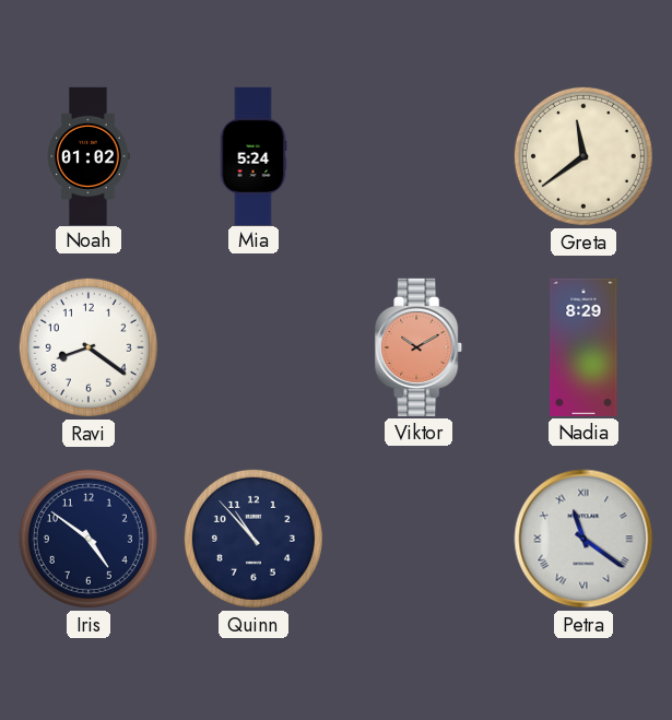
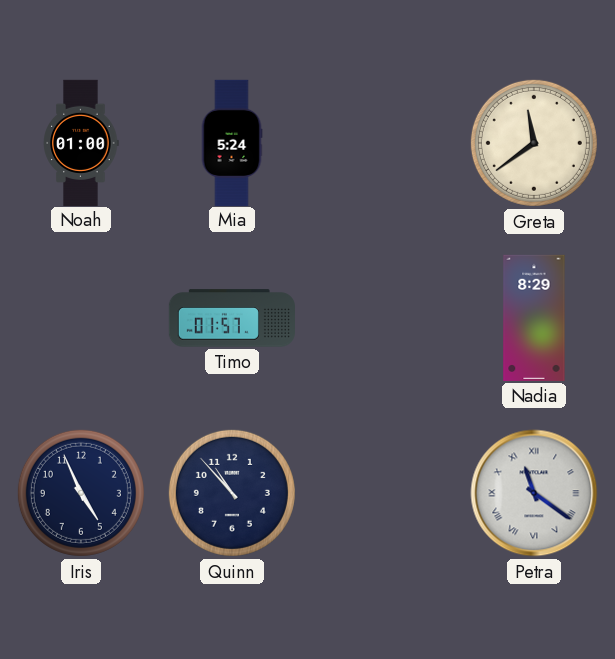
Noah: 01:02 -> 01:00 (81, 142)
Ravi: 8:21 -> none (89, 347)
Timo: none -> 01:57 (231, 318)
Viktor: 10:10 -> none (420, 347)
Iris: 4:51 -> 4:56 (81, 493)
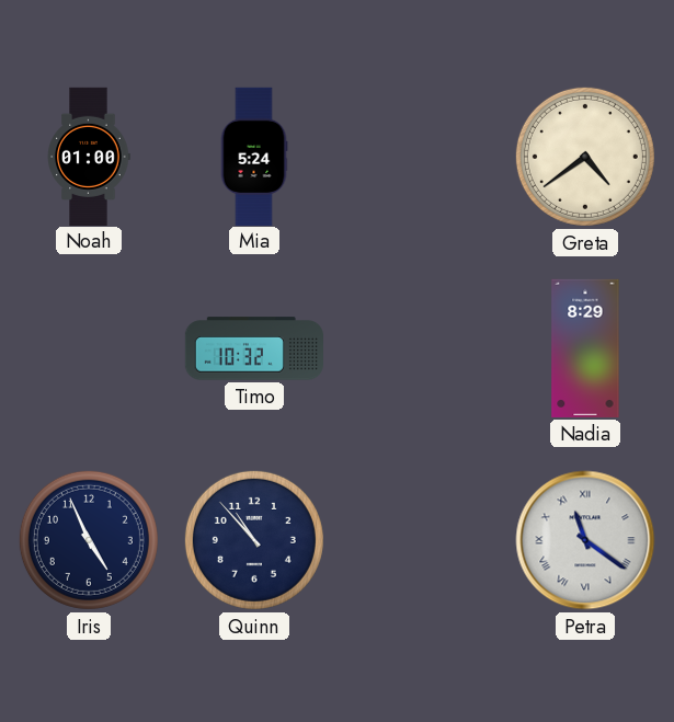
Greta: 11:39 -> 4:39 (585, 157)
Timo: 01:57 -> 10:32 (253, 348)
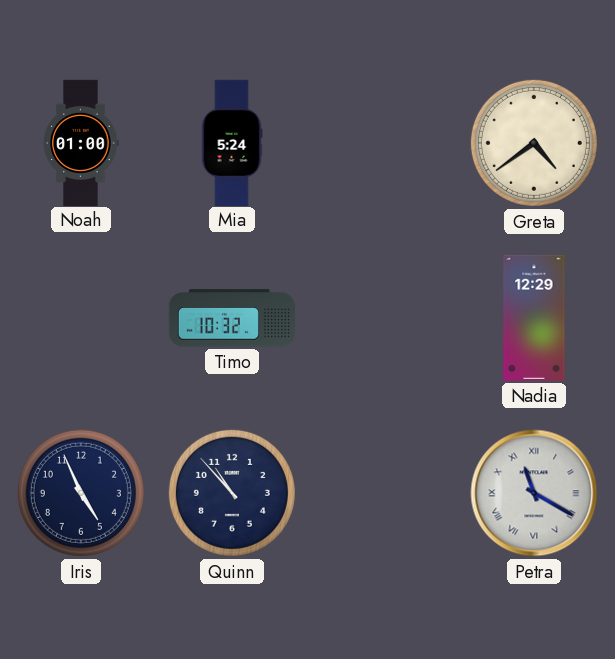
Nadia: 8:29 -> 12:29 (534, 318)
Petra: 11:21 -> 11:20 (534, 493)
